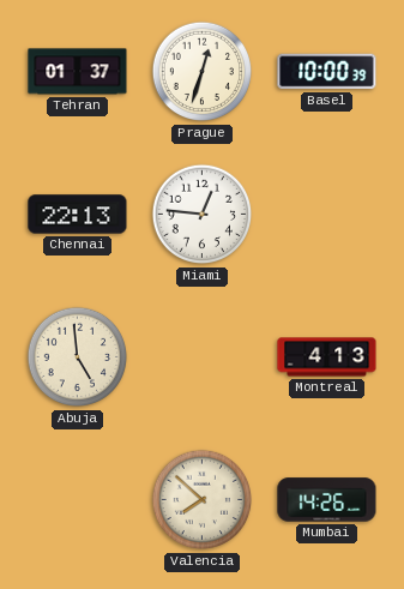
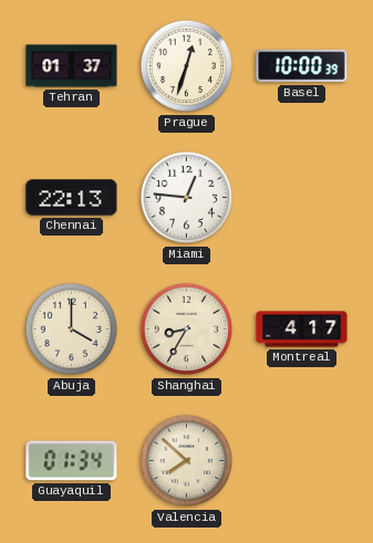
Abuja: 4:59 -> 4:00 (72, 330)
Shanghai: none -> 8:35 (187, 330)
Montreal: 4:13 -> 4:17 (302, 330)
Guayaquil: none -> 01:34 (72, 461)
Mumbai: 14:26 -> none (327, 500)
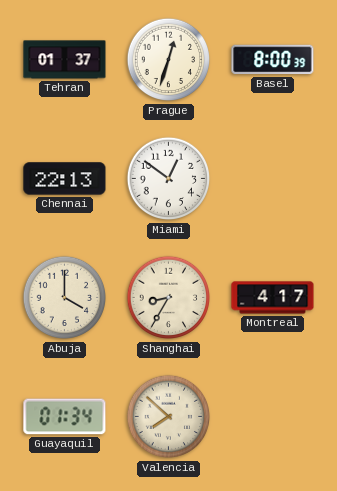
Basel: 10:00 -> 8:00 (273, 60)
Miami: 12:46 -> 12:51 (169, 179)
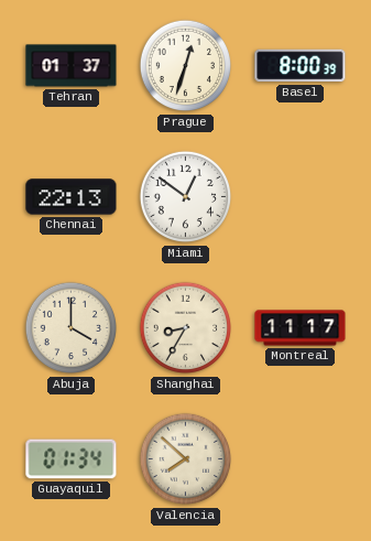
Montreal: 4:17 -> 11:17 (301, 328)
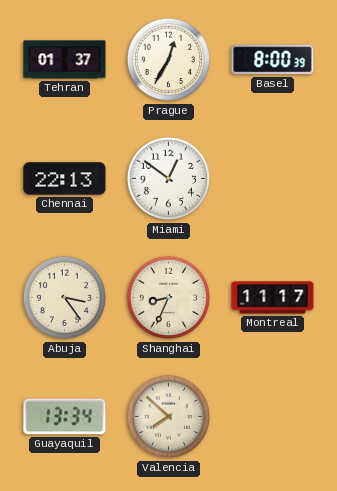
Prague: 12:33 -> 12:35 (169, 60)
Abuja: 4:00 -> 3:24 (65, 298)
Shanghai: 8:35 -> 8:34 (169, 298)
Guayaquil: 01:34 -> 13:34 (65, 417)
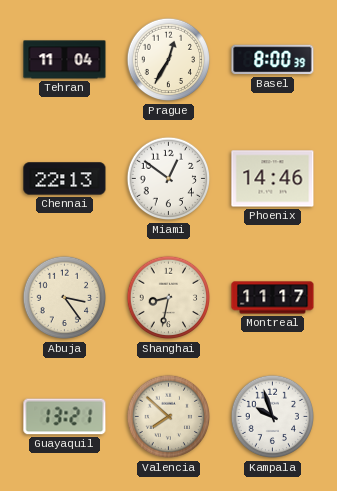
Tehran: 01:37 -> 11:04 (65, 60)
Phoenix: none -> 14:46 (273, 179)
Shanghai: 8:34 -> 8:32 (169, 298)
Guayaquil: 13:34 -> 13:21 (65, 417)
Kampala: none -> 9:57 (273, 417)
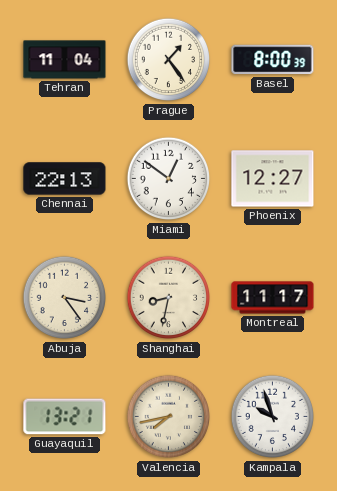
Prague: 12:35 -> 1:24 (169, 60)
Phoenix: 14:46 -> 12:27 (273, 179)
Valencia: 7:52 -> 7:43 (169, 417)
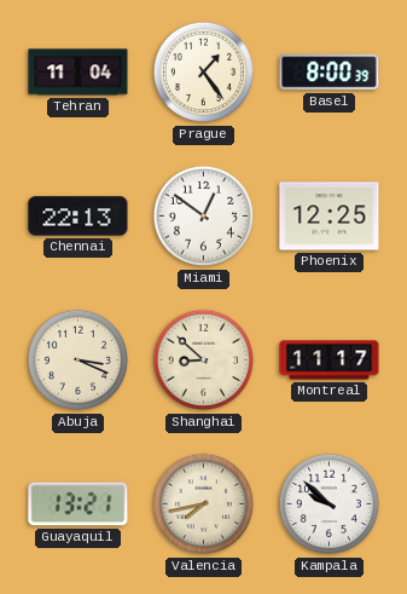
Phoenix: 12:27 -> 12:25 (330, 217)
Abuja: 3:24 -> 3:19 (79, 361)
Shanghai: 8:32 -> 8:52 (204, 361)
Kampala: 9:57 -> 9:52 (330, 504)
